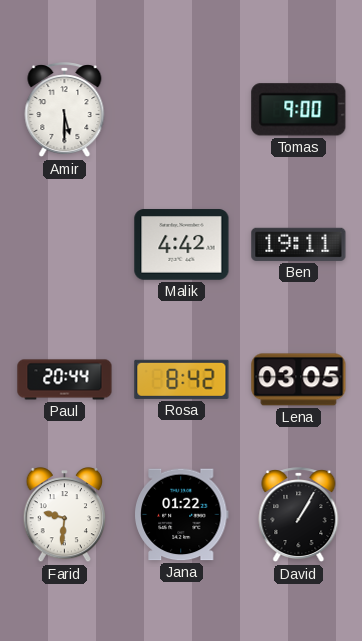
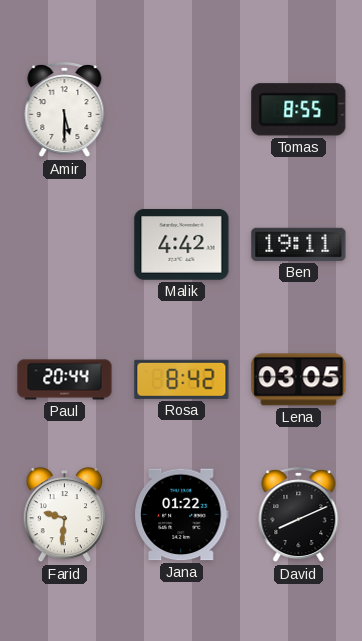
Tomas: 9:00 -> 8:55 (299, 110)
David: 1:05 -> 8:11 (299, 515)
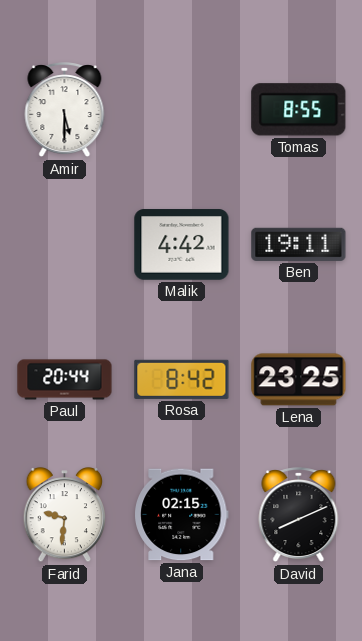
Lena: 03:05 -> 23:25 (299, 380)
Jana: 01:22 -> 02:15 (182, 515)
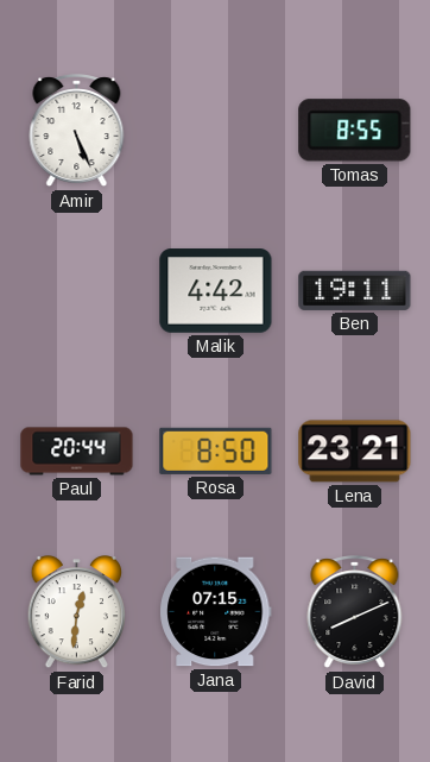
Amir: 5:30 -> 5:26 (77, 131)
Rosa: 8:42 -> 8:50 (216, 451)
Lena: 23:25 -> 23:21 (355, 452)
Farid: 9:31 -> 12:31 (76, 613)
Jana: 02:15 -> 07:15 (216, 612)
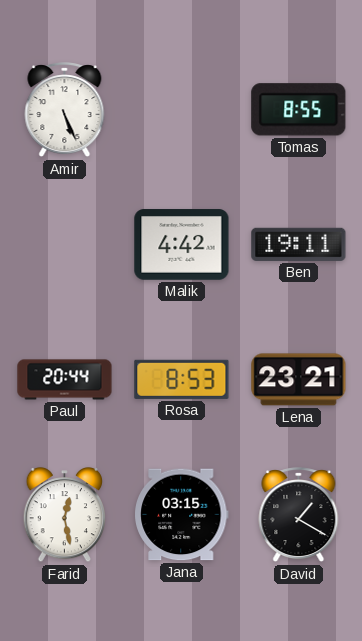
Rosa: 8:50 -> 8:53 (182, 379)
Farid: 12:31 -> 12:28 (64, 516)
Jana: 07:15 -> 03:15 (182, 515)
David: 8:11 -> 1:20 (299, 515)
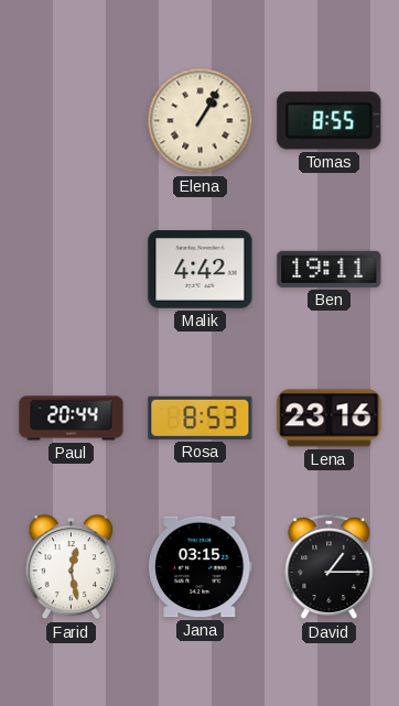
Amir: 5:26 -> none (65, 110)
Elena: none -> 1:05 (201, 121)
Lena: 23:21 -> 23:16 (330, 419)
David: 1:20 -> 1:15 (330, 567)
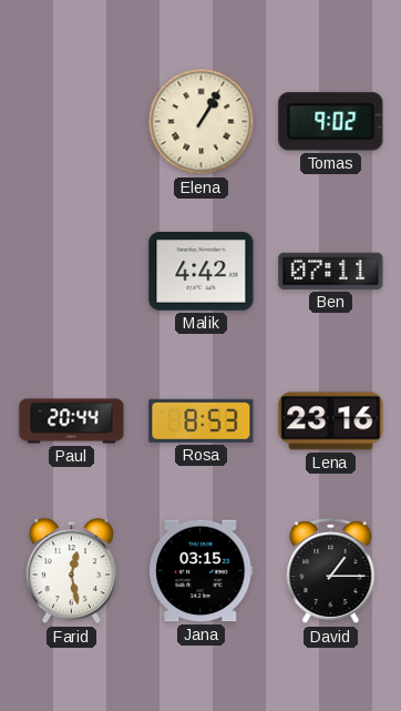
Tomas: 8:55 -> 9:02 (331, 122)
Ben: 19:11 -> 07:11 (331, 271)
